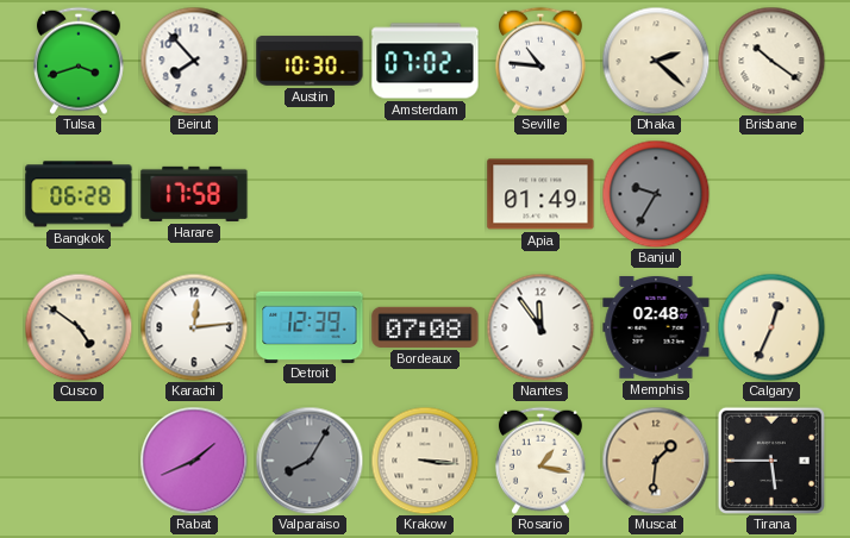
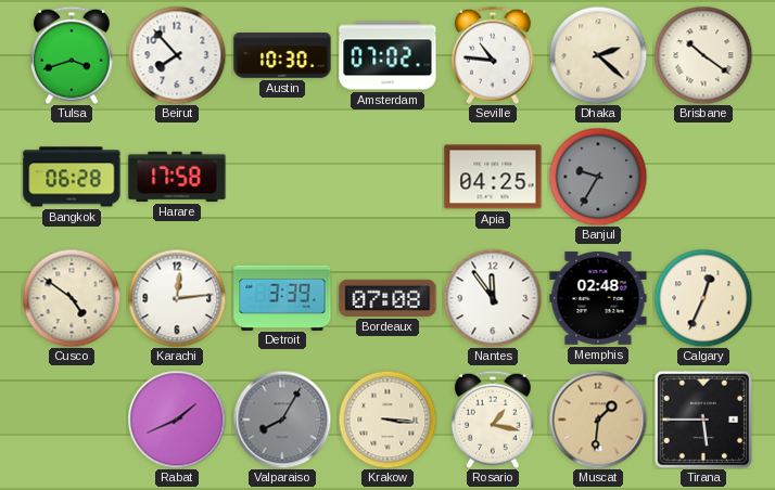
Apia: 01:49 -> 04:25 (493, 177)
Detroit: 12:39 -> 3:39 (282, 297)
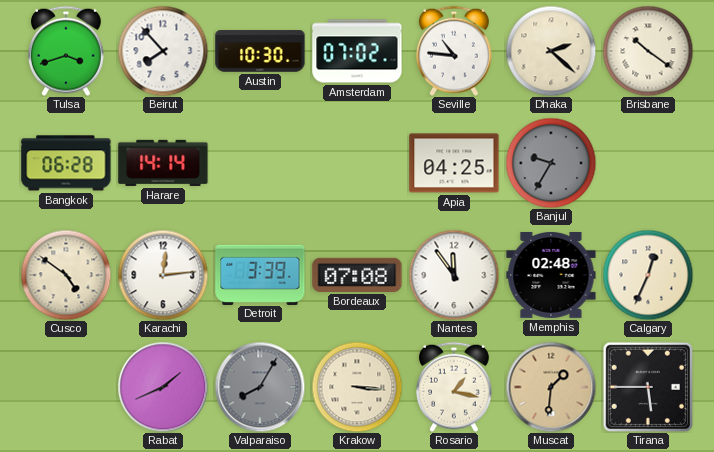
Harare: 17:58 -> 14:14 (163, 163)
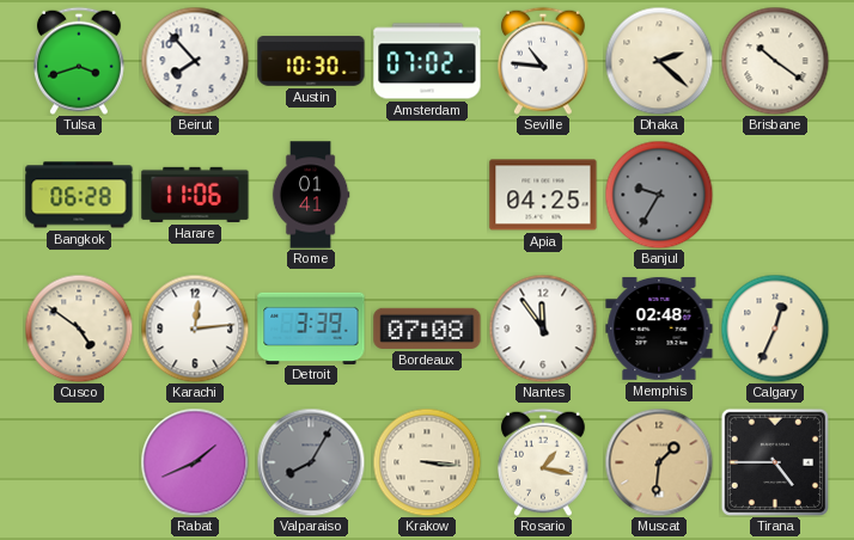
Harare: 14:14 -> 11:06 (195, 195)
Rome: none -> 01:41 (311, 195)
Tirana: 5:45 -> 4:45 (774, 461)
